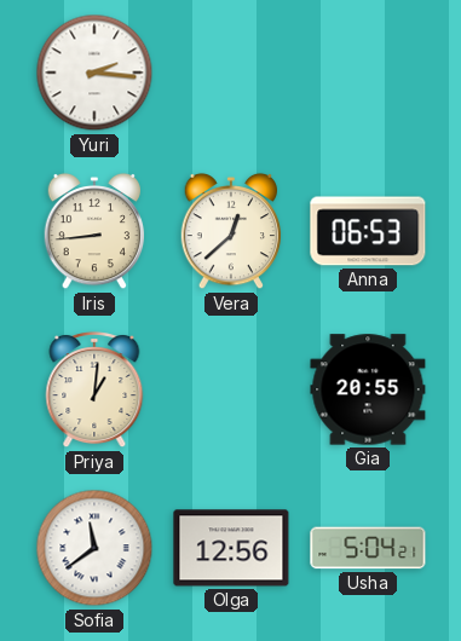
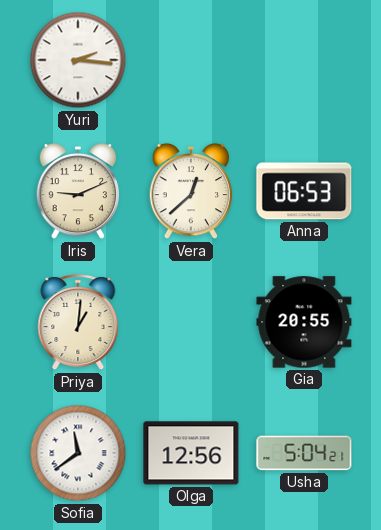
Iris: 8:44 -> 9:11 (78, 191)
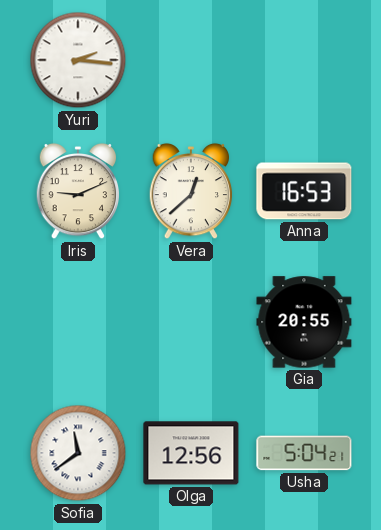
Anna: 06:53 -> 16:53 (304, 191)
Priya: 1:01 -> none (78, 323)
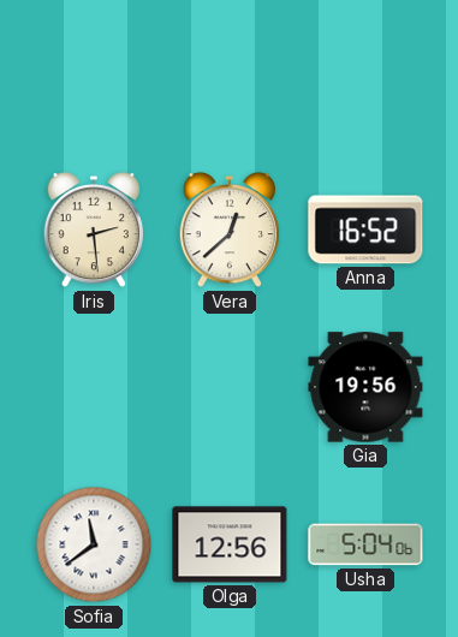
Yuri: 2:16 -> none (78, 60)
Iris: 9:11 -> 2:29 (94, 230)
Anna: 16:53 -> 16:52 (365, 230)
Gia: 20:55 -> 19:56 (365, 387)
Usha: 5:04:21 -> 5:04:06 (365, 544)
